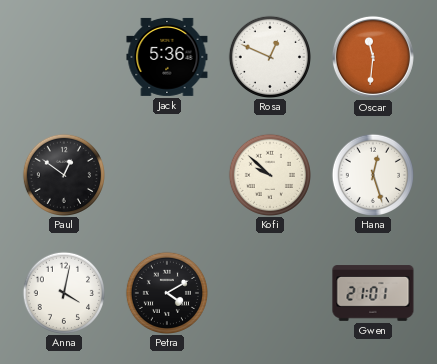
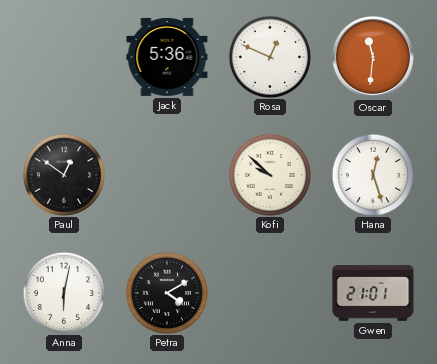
Anna: 4:02 -> 6:02 (63, 292)
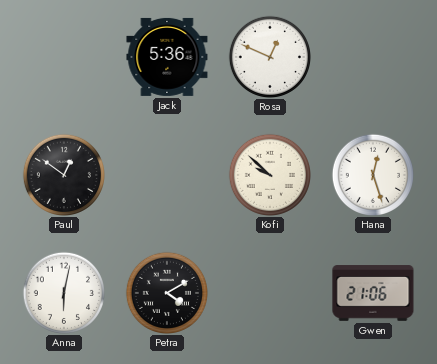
Oscar: 11:31 -> none (373, 57)
Gwen: 21:01 -> 21:06 (373, 293)
